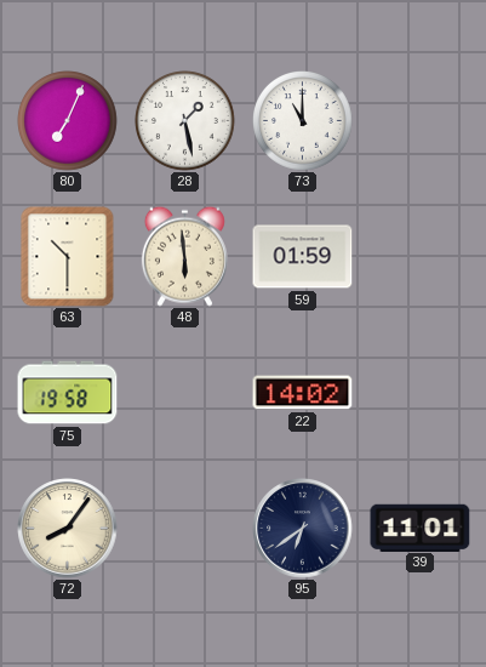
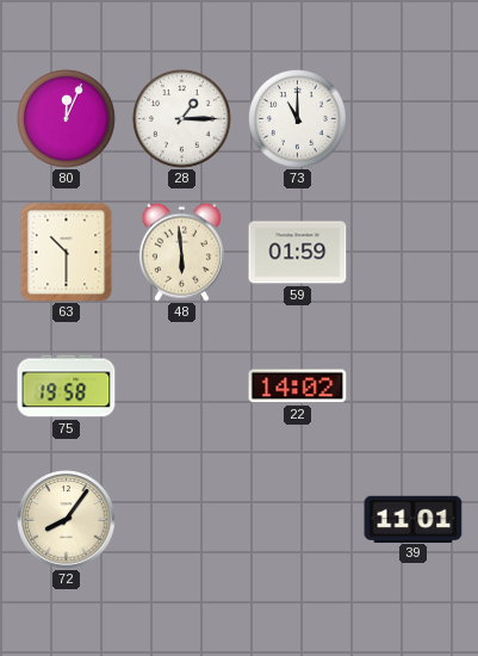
80: 7:04 -> 12:04 (67, 119)
28: 1:28 -> 1:15 (182, 119)
95: 6:39 -> none (303, 529)
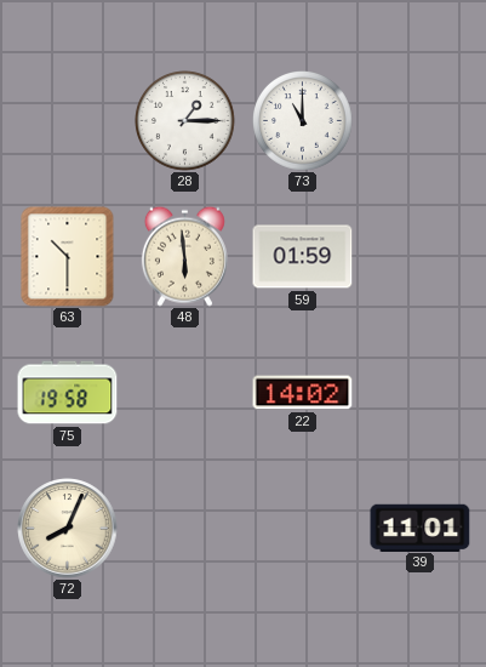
80: 12:04 -> none (67, 119)
72: 8:06 -> 8:04 (68, 529)
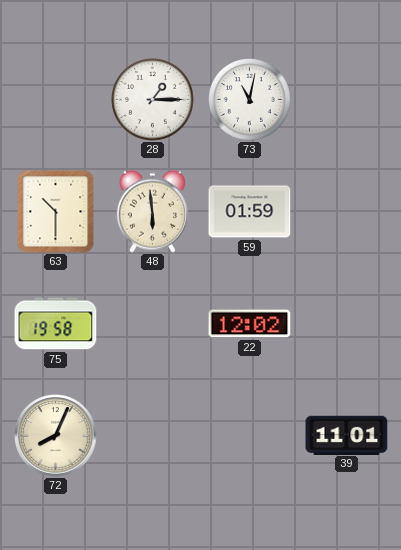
73: 11:00 -> 11:02 (250, 100)
22: 14:02 -> 12:02 (250, 324)
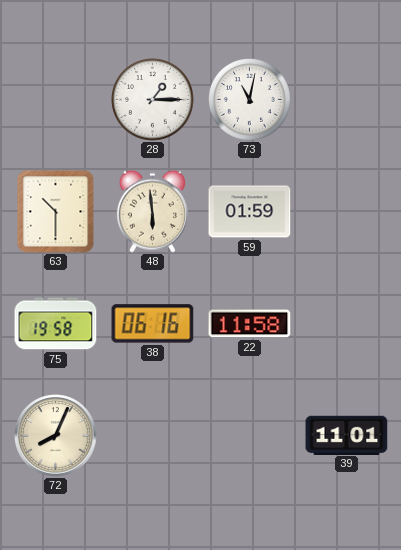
38: none -> 06:16 (153, 324)
22: 12:02 -> 11:58 (250, 324)
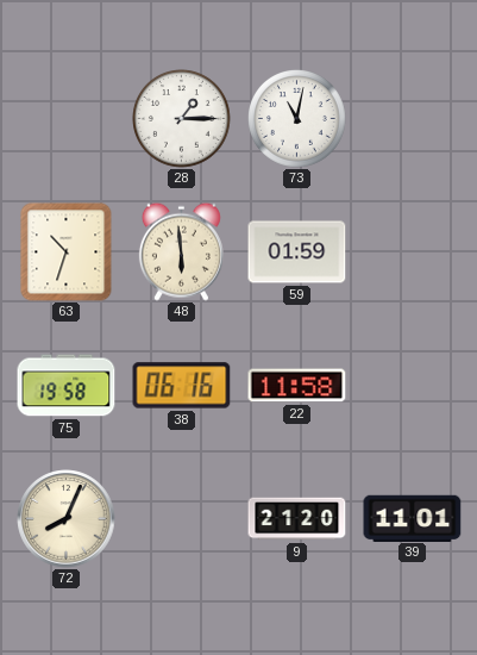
63: 10:30 -> 10:33 (67, 252)
9: none -> 21:20 (297, 519)
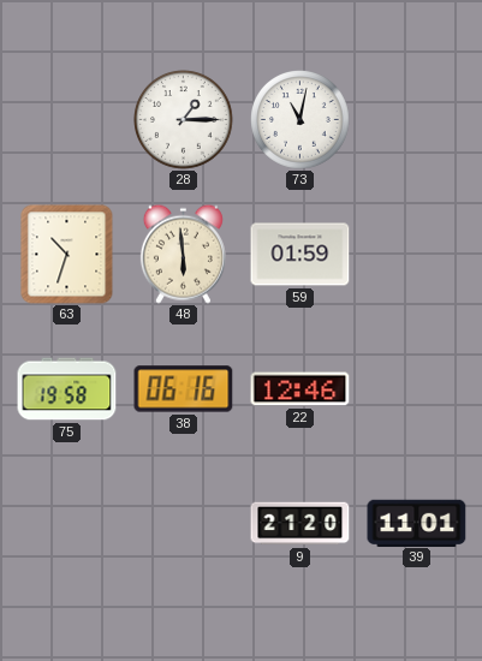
22: 11:58 -> 12:46 (300, 389)
72: 8:04 -> none (67, 519)
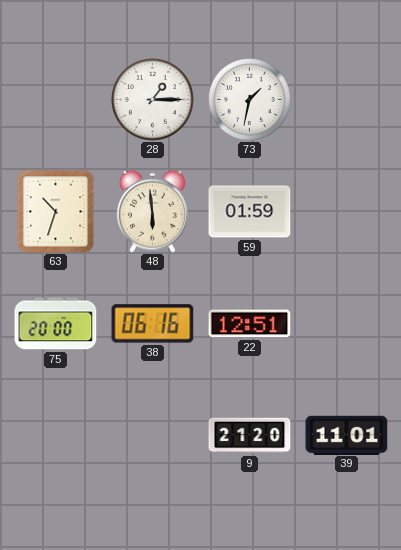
73: 11:02 -> 1:32 (250, 100)
75: 19:58 -> 20:00 (56, 324)
22: 12:46 -> 12:51 (250, 324)
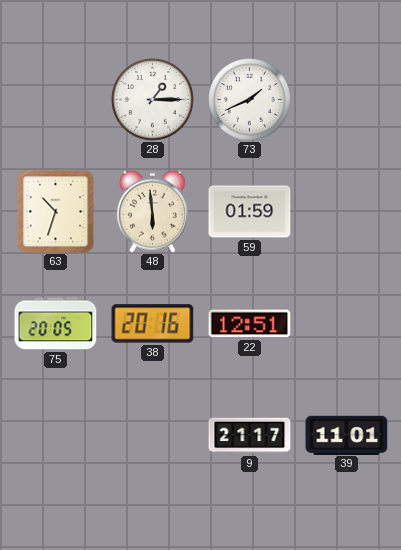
73: 1:32 -> 1:41 (250, 100)
75: 20:00 -> 20:05 (56, 324)
38: 06:16 -> 20:16 (153, 324)
9: 21:20 -> 21:17 (250, 436)
